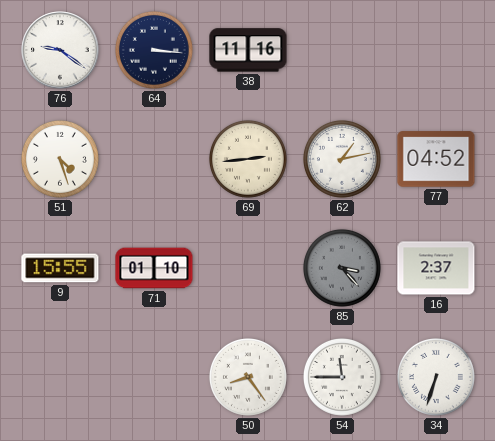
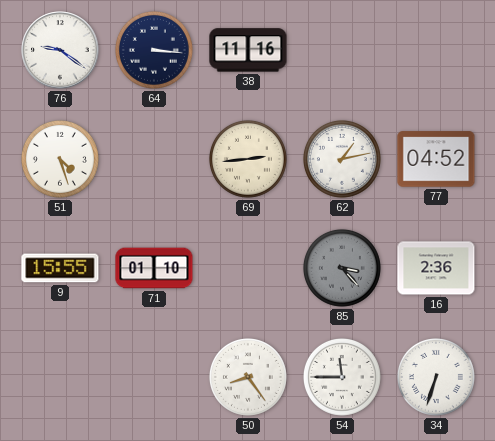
16: 2:37 -> 2:36 (436, 268)
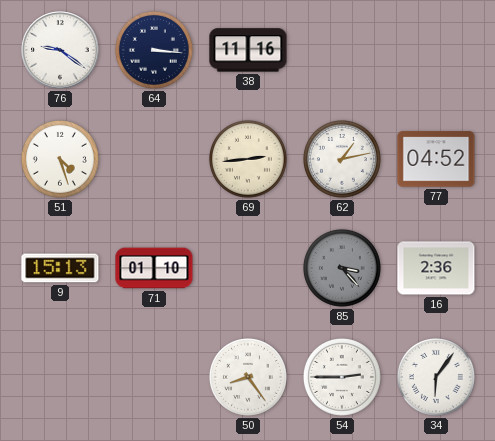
9: 15:55 -> 15:13 (60, 268)
54: 11:45 -> 2:45 (342, 377)
34: 6:33 -> 6:06 (436, 377)
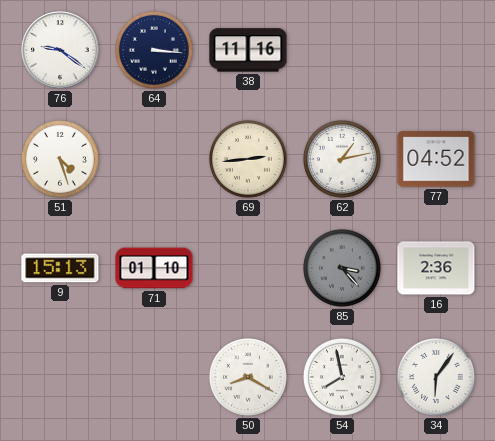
50: 8:24 -> 8:20 (248, 377)
54: 2:45 -> 7:58 (342, 377)
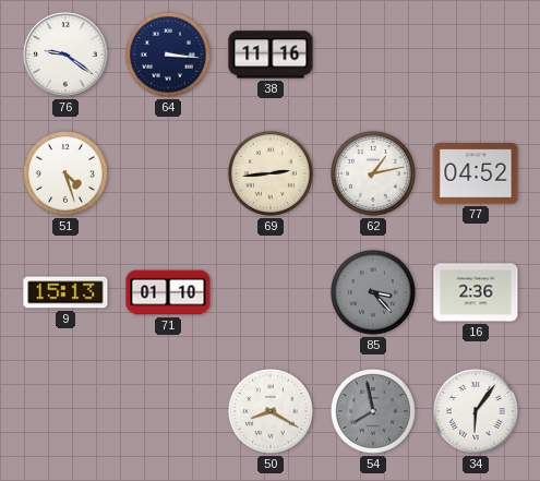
54 dial: white -> grey (373, 411)
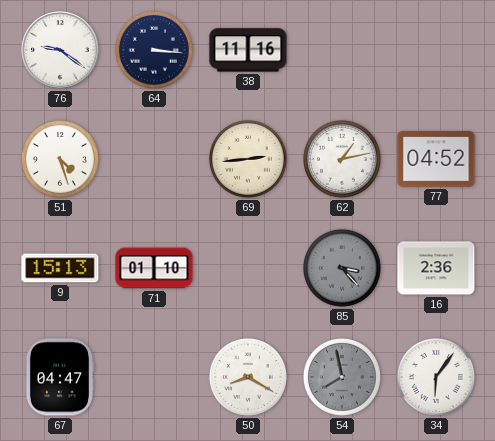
67: none -> 04:47 (59, 377)
